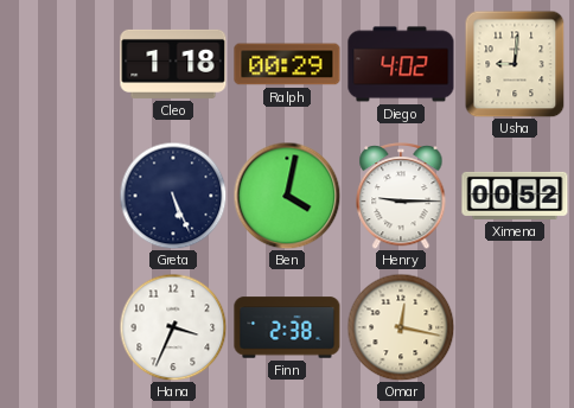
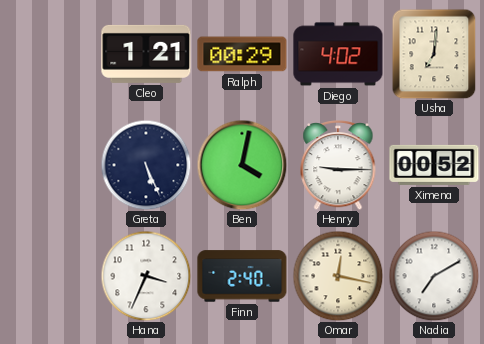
Cleo: 1:18 -> 1:21 (146, 54)
Usha: 9:01 -> 7:01 (434, 54)
Finn: 2:38 -> 2:40 (242, 276)
Nadia: none -> 7:10 (434, 276)
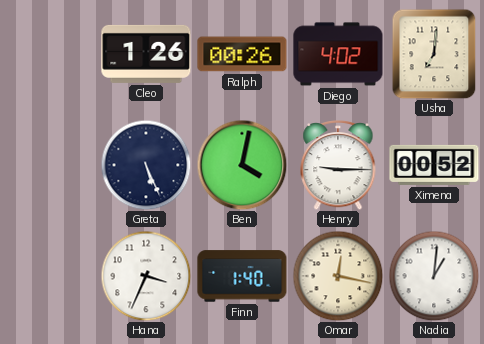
Cleo: 1:21 -> 1:26 (146, 54)
Ralph: 00:29 -> 00:26 (242, 54)
Finn: 2:40 -> 1:40 (242, 276)
Nadia: 7:10 -> 1:01 (434, 276)
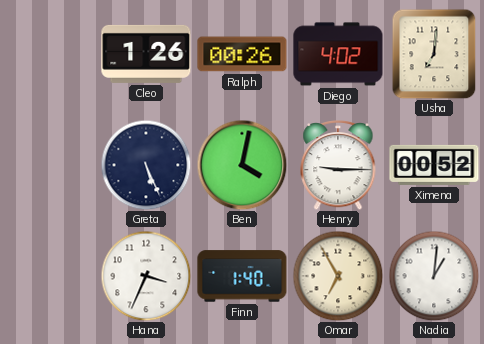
Omar: 12:17 -> 6:55 (338, 276)
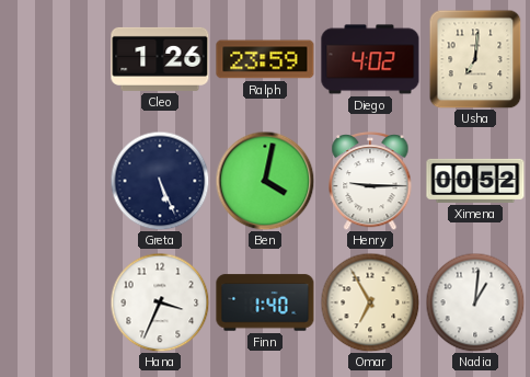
Ralph: 00:26 -> 23:59 (265, 59)
